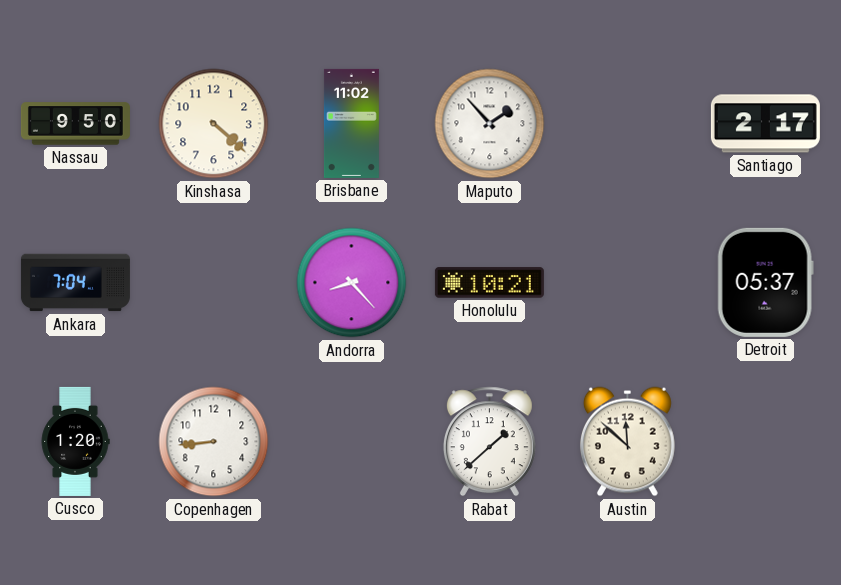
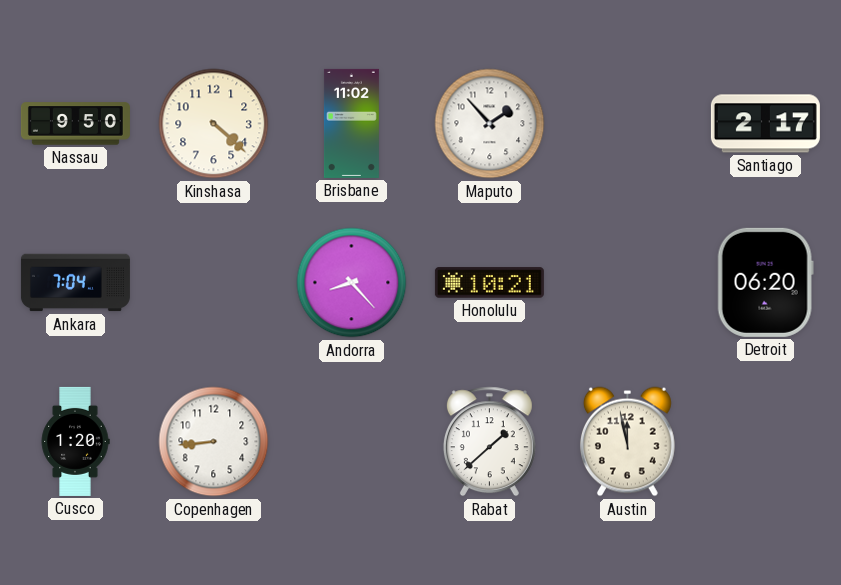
Detroit: 05:37 -> 06:20 (765, 282)
Austin: 11:52 -> 11:58 (627, 442)
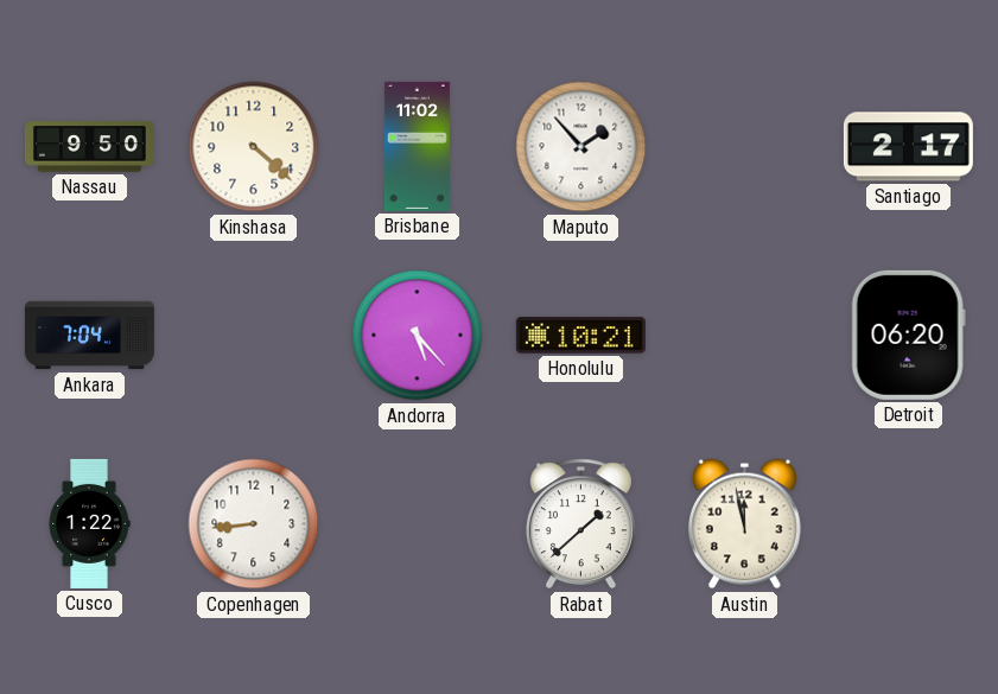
Andorra: 8:23 -> 5:23 (418, 336)
Cusco: 1:20 -> 1:22 (89, 523)
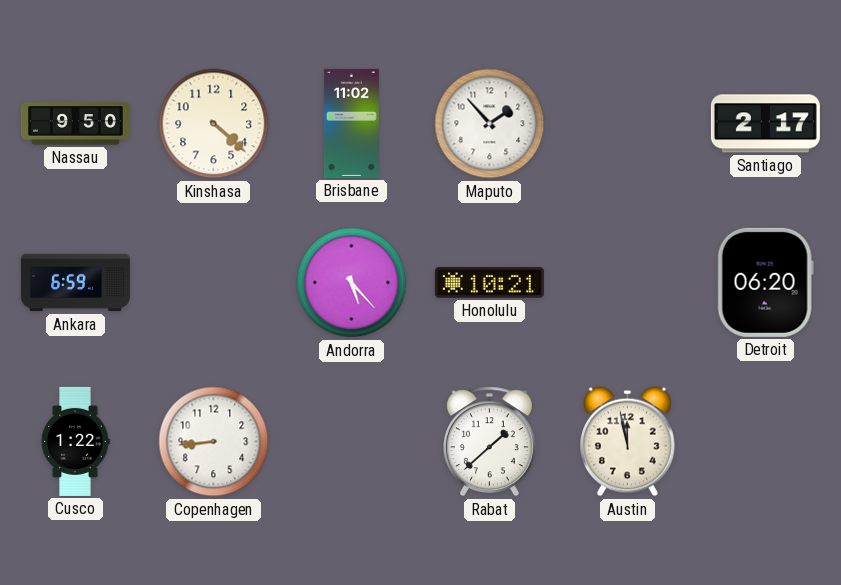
Ankara: 7:04 -> 6:59 (75, 283)
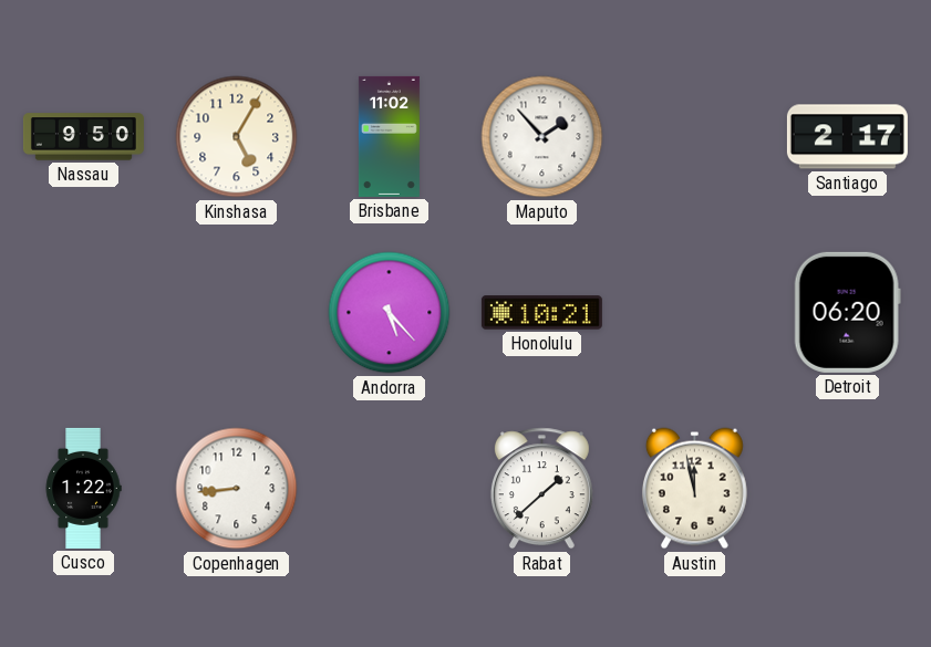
Kinshasa: 4:22 -> 5:05 (237, 137)
Ankara: 6:59 -> none (75, 283)
